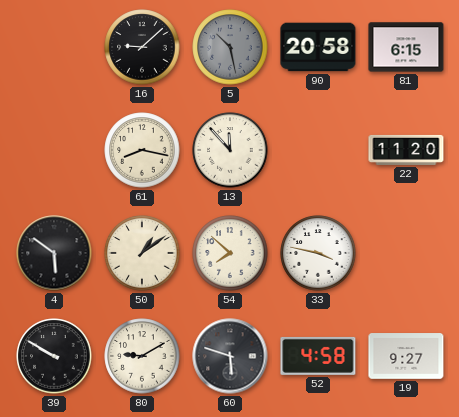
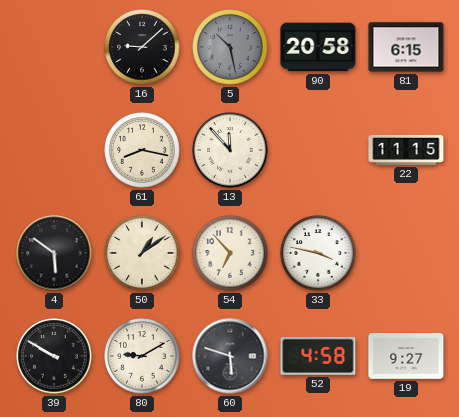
22: 11:20 -> 11:15 (406, 150)
54: 7:52 -> 6:53 (230, 253)
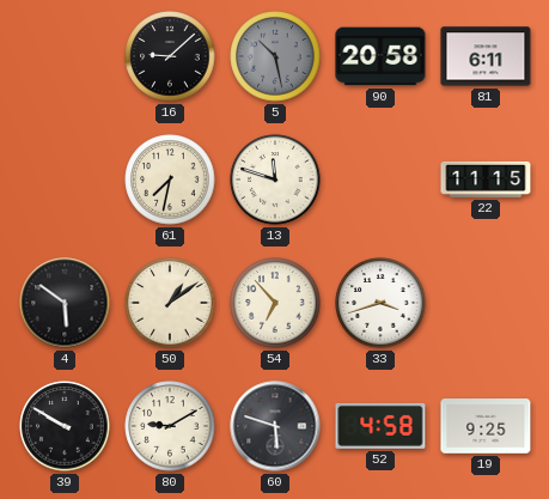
81: 6:15 -> 6:11 (486, 56)
61: 8:17 -> 7:32 (170, 179)
13: 11:53 -> 11:48 (275, 179)
33: 3:47 -> 3:42 (380, 303)
19: 9:27 -> 9:25 (486, 426)
